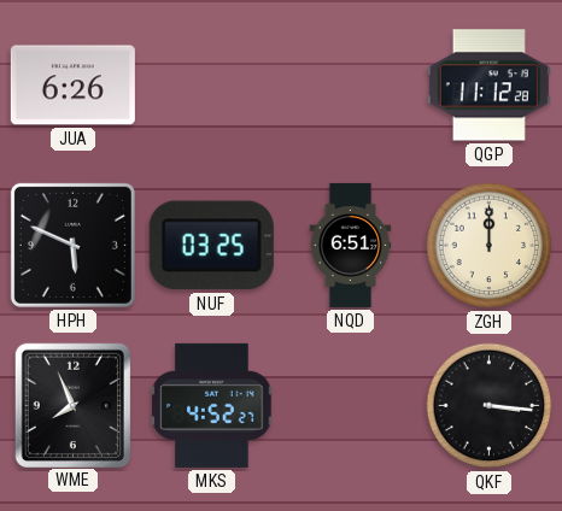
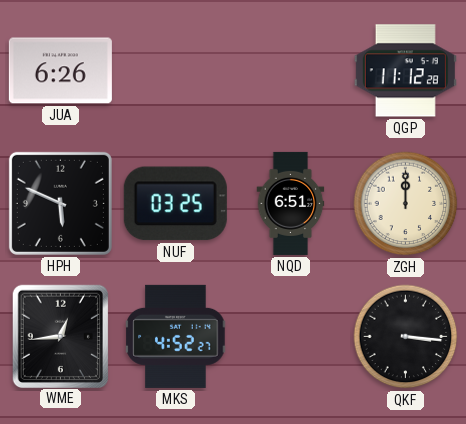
WME: 7:56 -> 12:44 (60, 336)
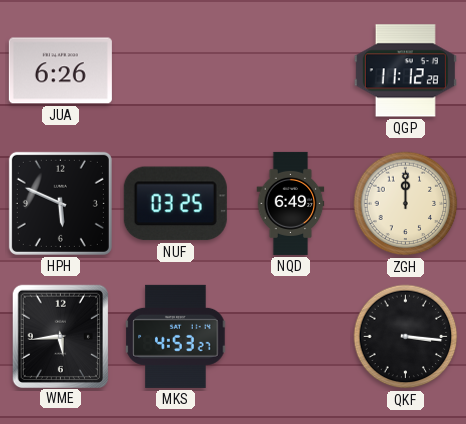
NQD: 6:51 -> 6:49 (291, 203)
WME: 12:44 -> 5:44 (60, 336)
MKS: 4:52 -> 4:53 (176, 336)
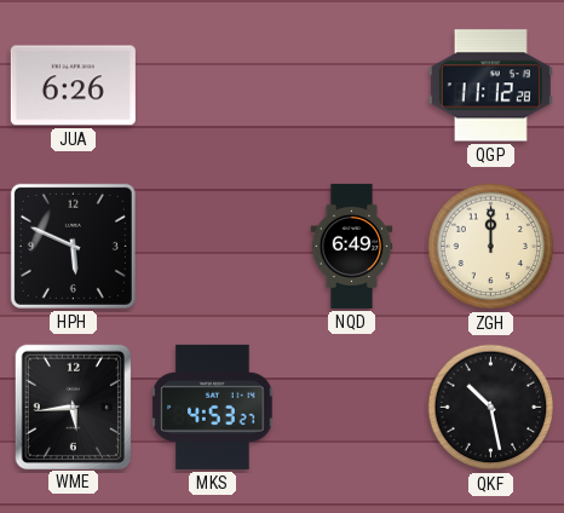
NUF: 03:25 -> none (175, 204)
QKF: 3:16 -> 10:28 (491, 408)
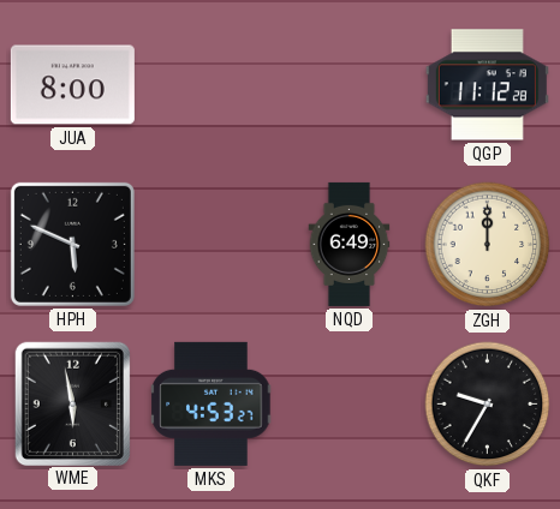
JUA: 6:26 -> 8:00 (72, 85)
WME: 5:44 -> 5:58 (72, 403)
QKF: 10:28 -> 9:35 (488, 405)
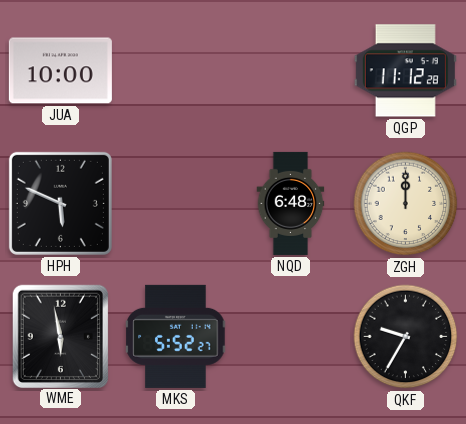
JUA: 8:00 -> 10:00 (60, 71)
NQD: 6:49 -> 6:48 (291, 203)
MKS: 4:53 -> 5:52 (176, 336)
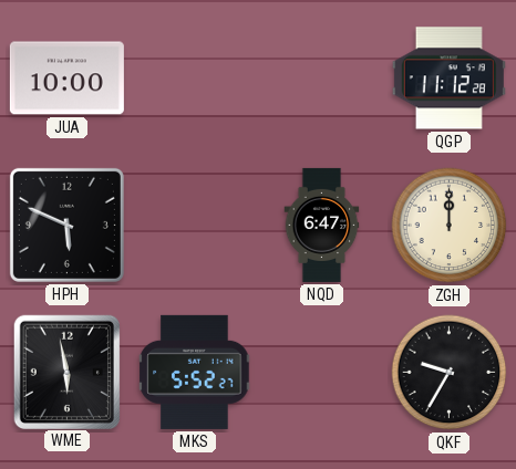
NQD: 6:48 -> 6:47 (322, 225)
